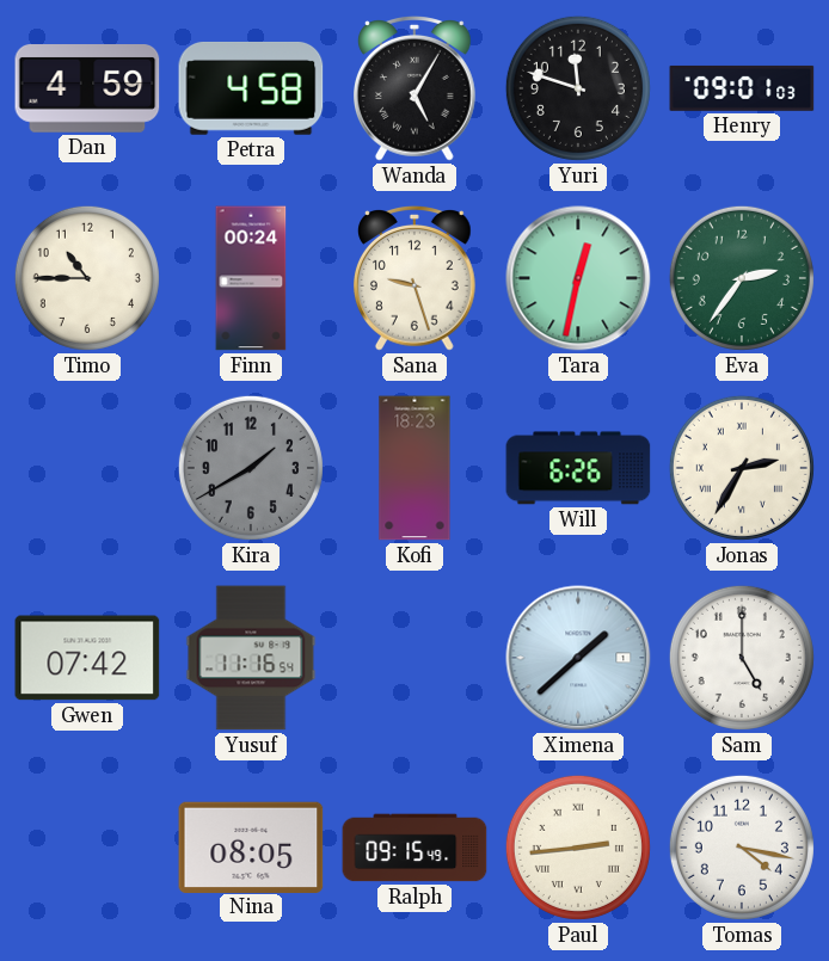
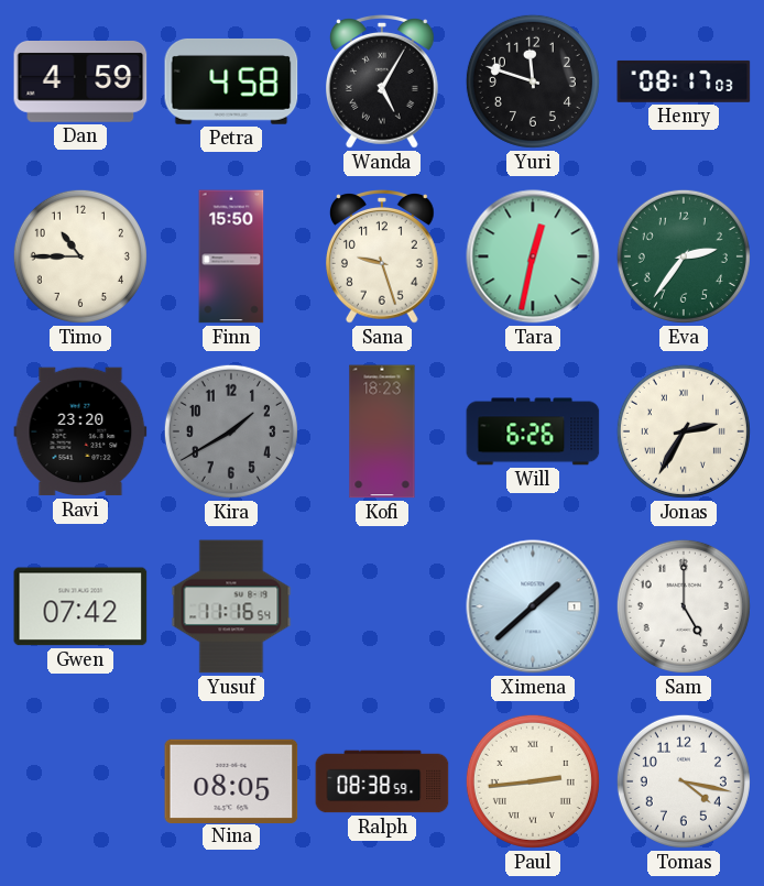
Henry: 09:01 -> 08:17 (684, 81)
Finn: 00:24 -> 15:50 (231, 256)
Ravi: none -> 23:20 (80, 431)
Ralph: 09:15 -> 08:38 (382, 781)
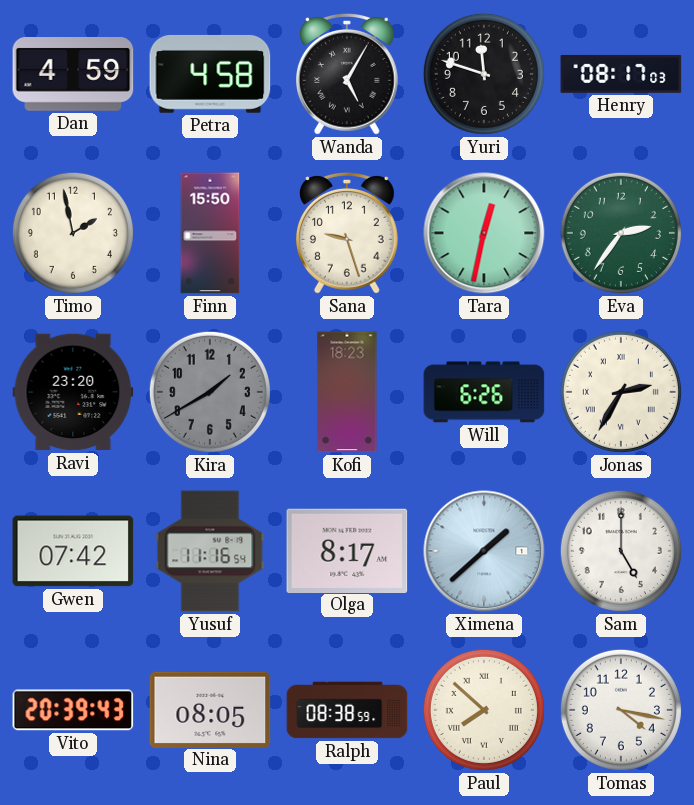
Timo: 10:45 -> 1:58 (73, 233)
Olga: none -> 8:17 (347, 550)
Vito: none -> 20:39 (73, 710)
Paul: 2:44 -> 7:52 (484, 710)
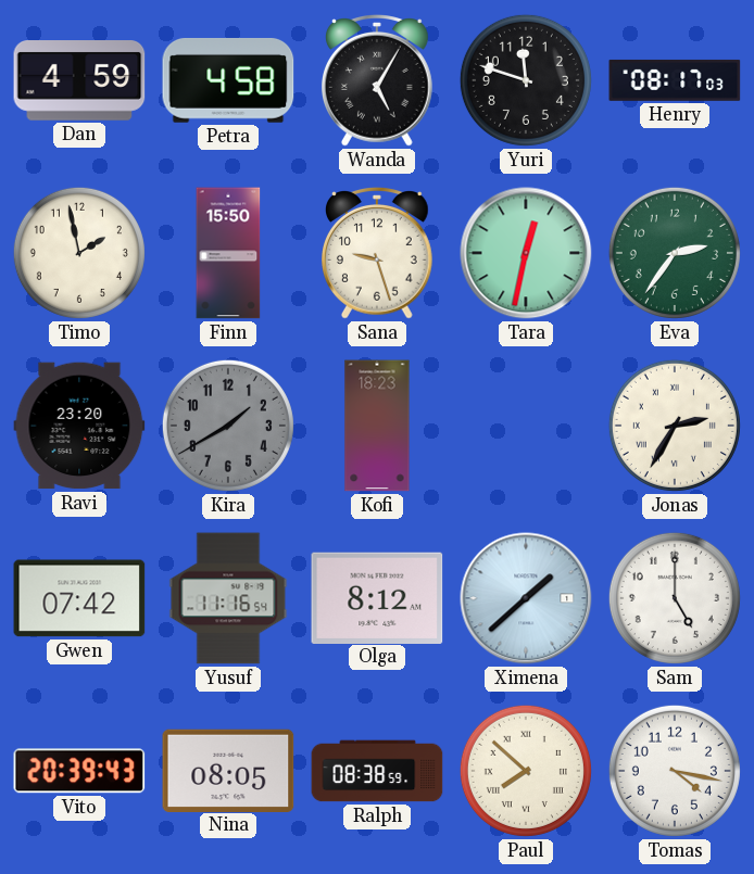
Will: 6:26 -> none (484, 392)
Olga: 8:17 -> 8:12 (377, 597)
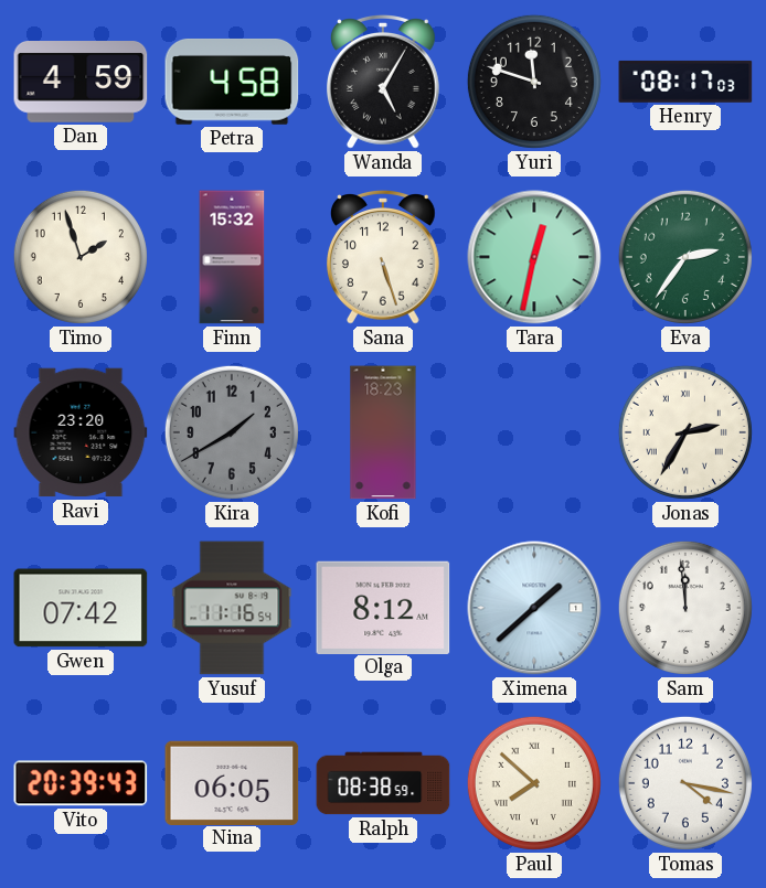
Timo: 1:58 -> 1:57 (81, 257)
Finn: 15:50 -> 15:32 (232, 257)
Sana: 9:27 -> 5:27 (384, 258)
Sam: 5:00 -> 11:59 (685, 608)
Nina: 08:05 -> 06:05 (232, 782)
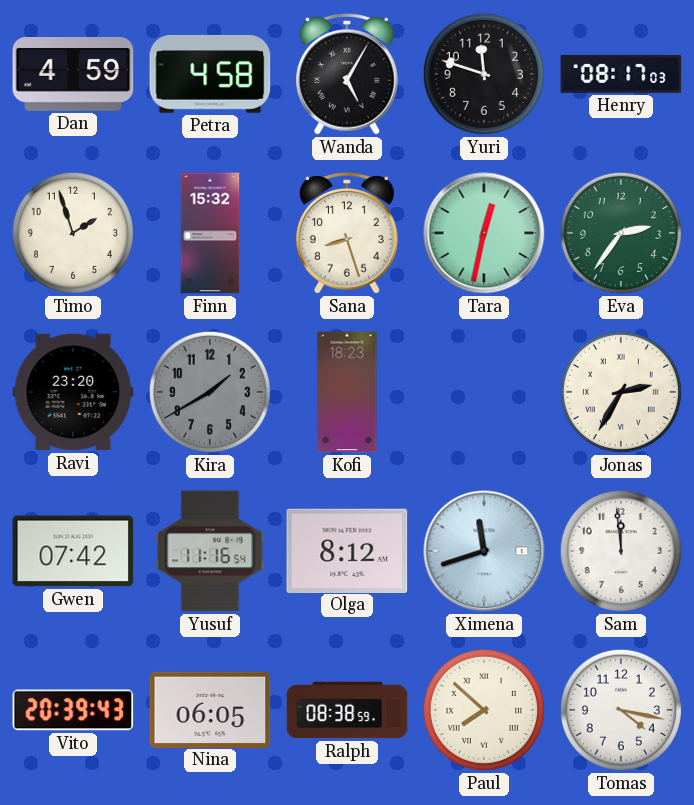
Sana: 5:27 -> 8:27 (348, 234)
Ximena: 1:38 -> 11:42 (484, 551)
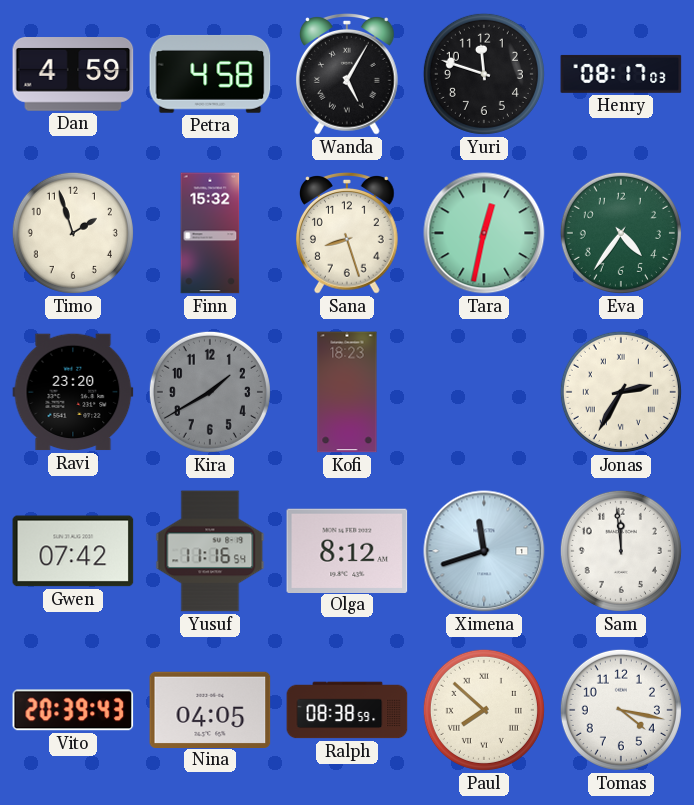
Eva: 2:36 -> 4:36 (621, 233)
Nina: 06:05 -> 04:05 (210, 709)
